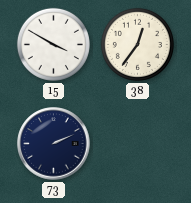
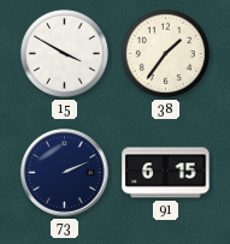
38: 12:36 -> 1:36 (165, 53)
91: none -> 6:15 (166, 173)
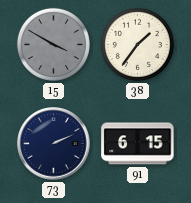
15 dial: white -> grey (53, 44)
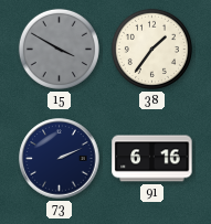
91: 6:15 -> 6:16 (152, 159)
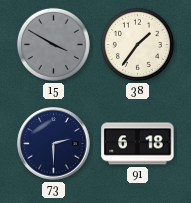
73: 2:11 -> 2:30 (54, 144)
91: 6:16 -> 6:18 (138, 144)
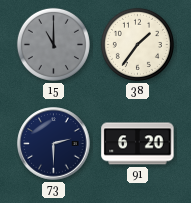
15: 3:50 -> 11:00 (53, 44)
91: 6:18 -> 6:20 (138, 144)
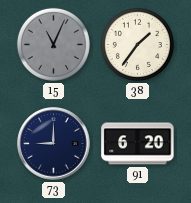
15: 11:00 -> 11:04 (53, 44)
73: 2:30 -> 9:00 (54, 144)
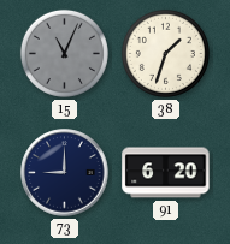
38: 1:36 -> 1:33 (165, 53)
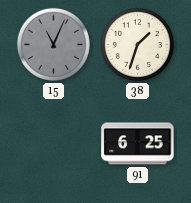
73: 9:00 -> none (65, 173)
91: 6:20 -> 6:25 (138, 144)
